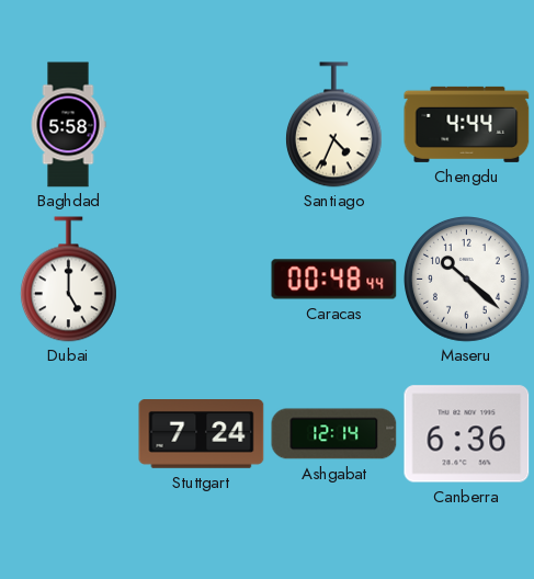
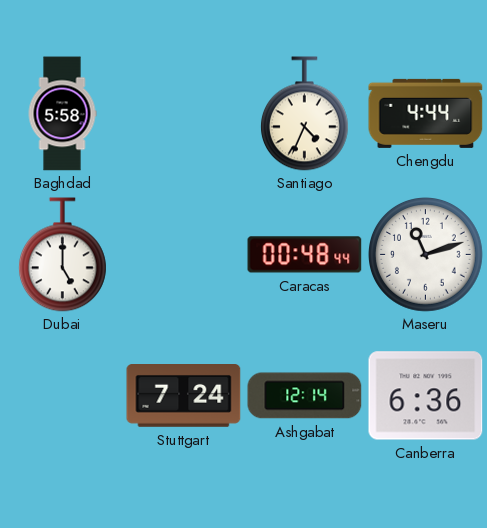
Maseru: 10:22 -> 11:12 (426, 255)
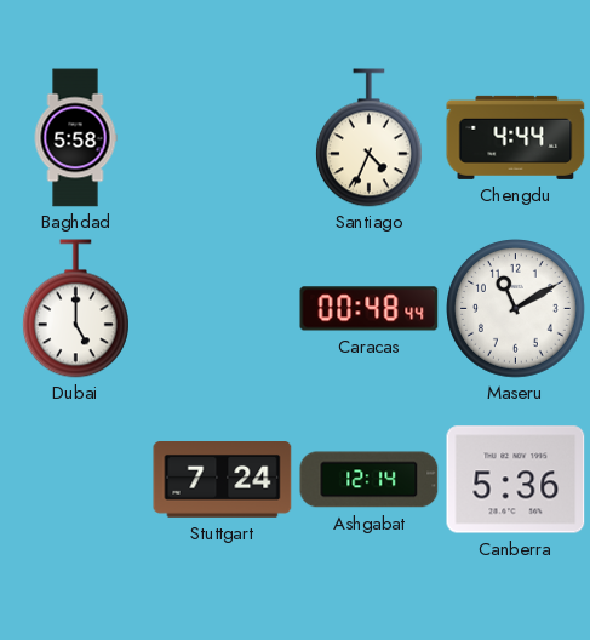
Maseru: 11:12 -> 11:10 (516, 309)
Canberra: 6:36 -> 5:36 (516, 480)
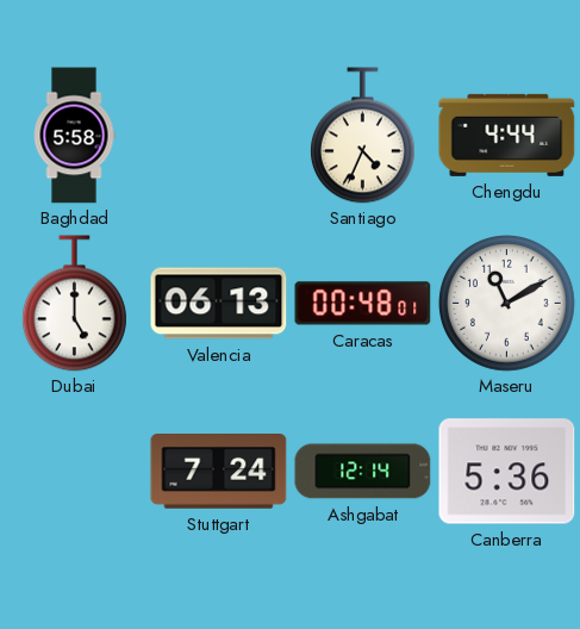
Valencia: none -> 06:13 (219, 304)
Caracas: 00:48:44 -> 00:48:01 (363, 304)
